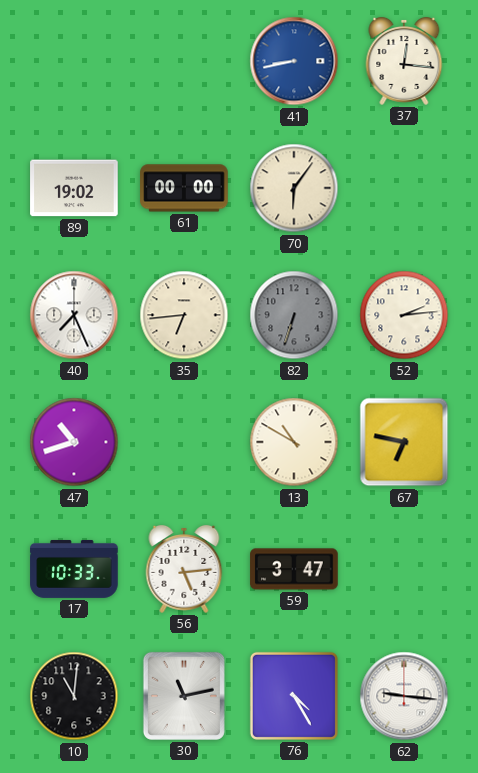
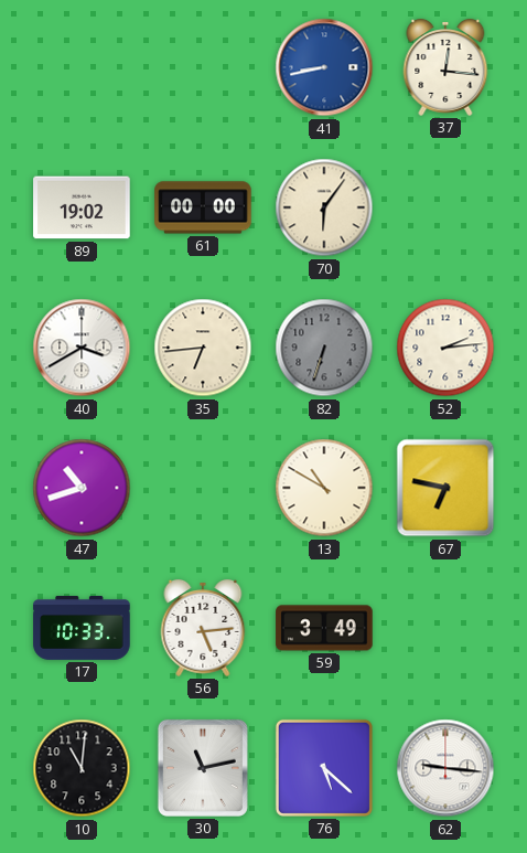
40: 7:26 -> 3:40 (82, 348)
59: 3:47 -> 3:49 (324, 628)
76: 4:25 -> 5:22 (324, 768)
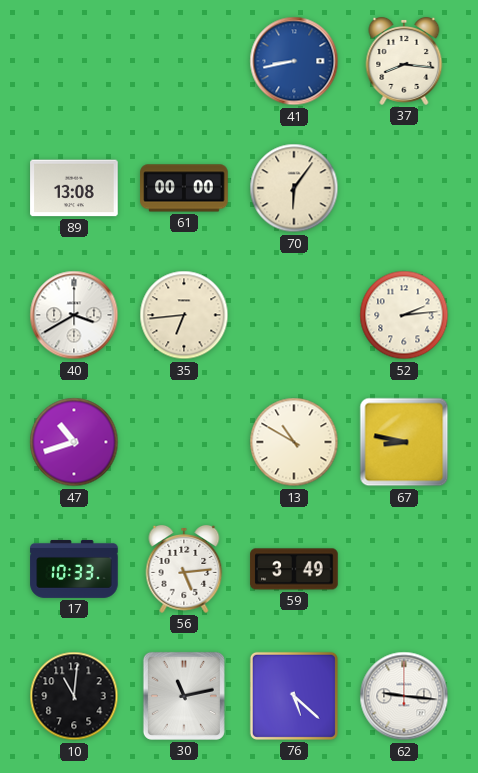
37: 12:16 -> 8:16 (404, 61)
89: 19:02 -> 13:08 (74, 188)
82: 6:33 -> none (324, 348)
67: 6:47 -> 8:47 (404, 442)
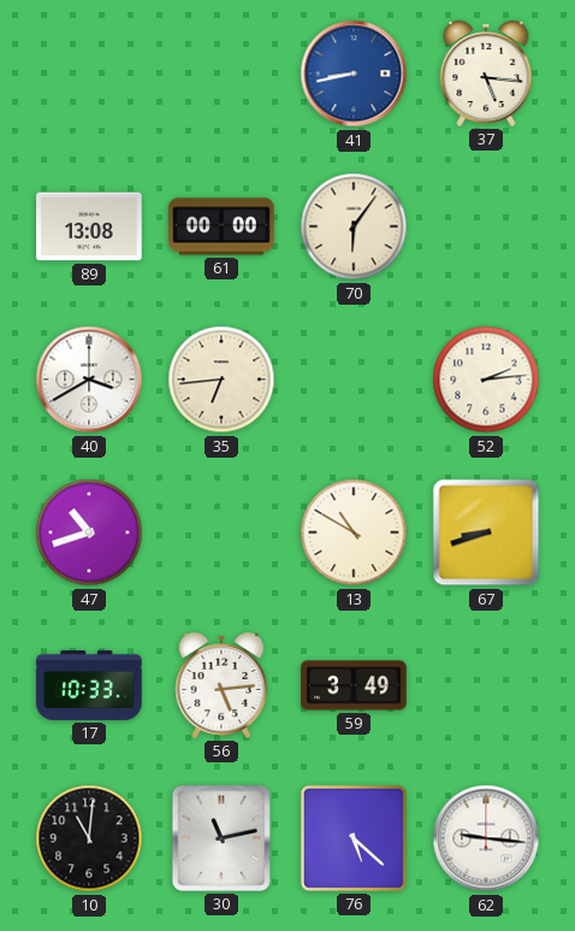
37: 8:16 -> 5:16 (486, 73)
67: 8:47 -> 8:42 (486, 532)
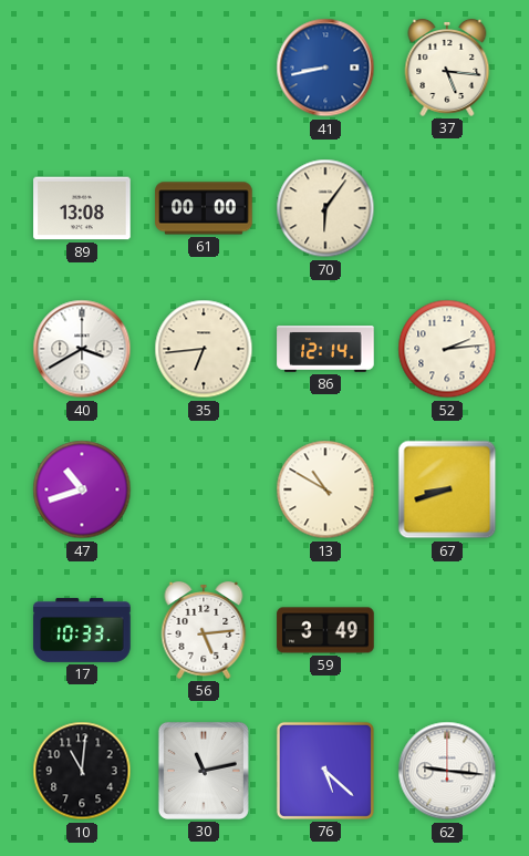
86: none -> 12:14 (325, 350)
